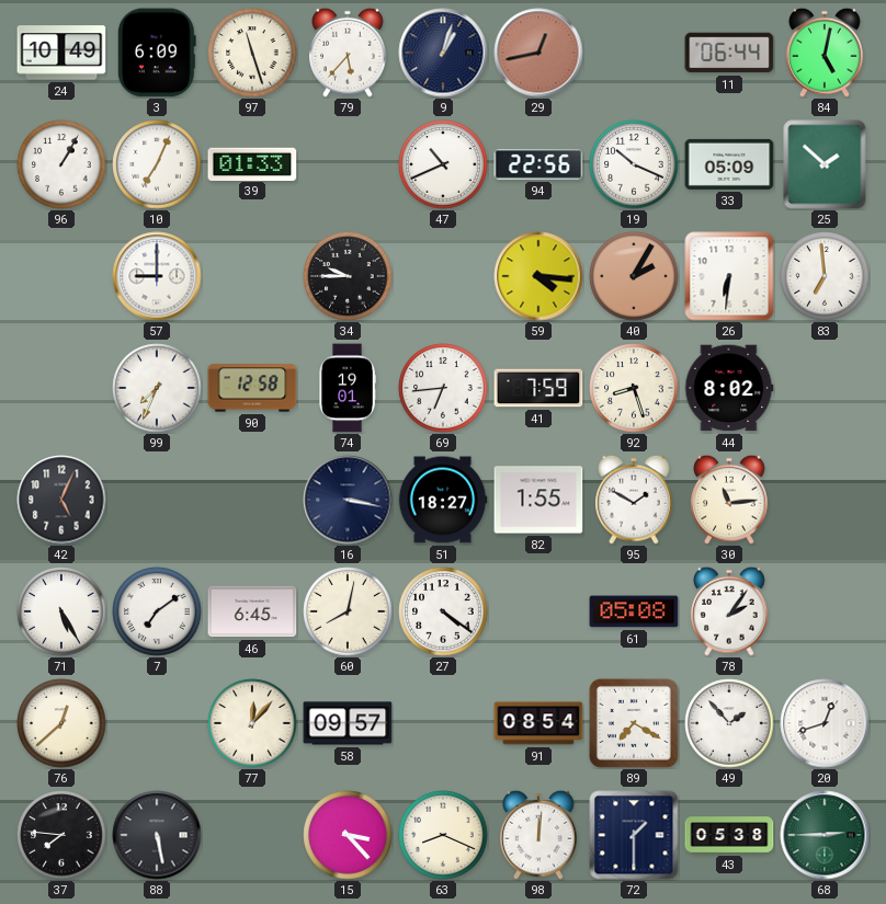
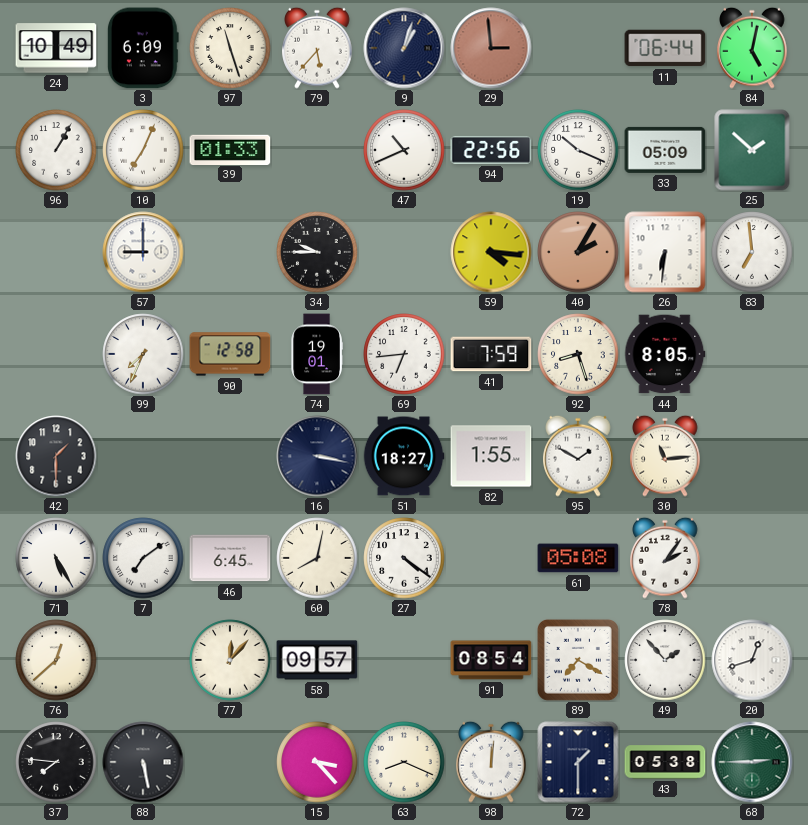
29: 12:43 -> 2:59 (491, 48)
44: 8:02 -> 8:05 (665, 354)
42: 5:04 -> 1:30 (56, 456)
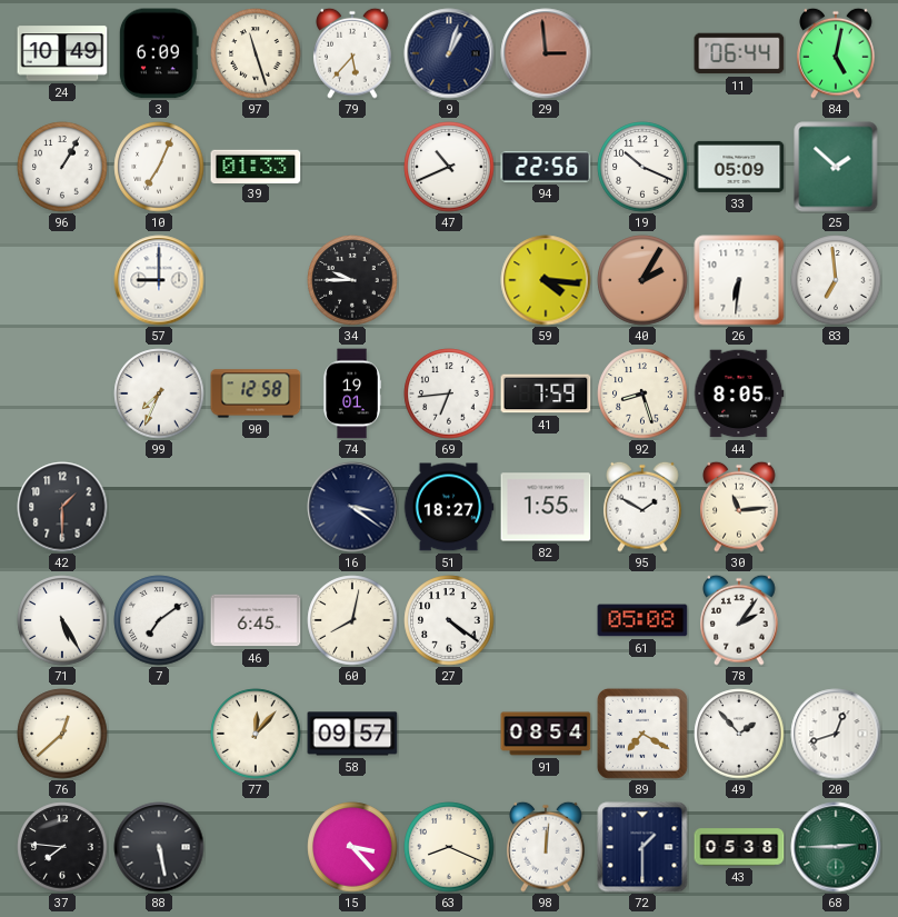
16: 3:17 -> 3:21 (352, 507)
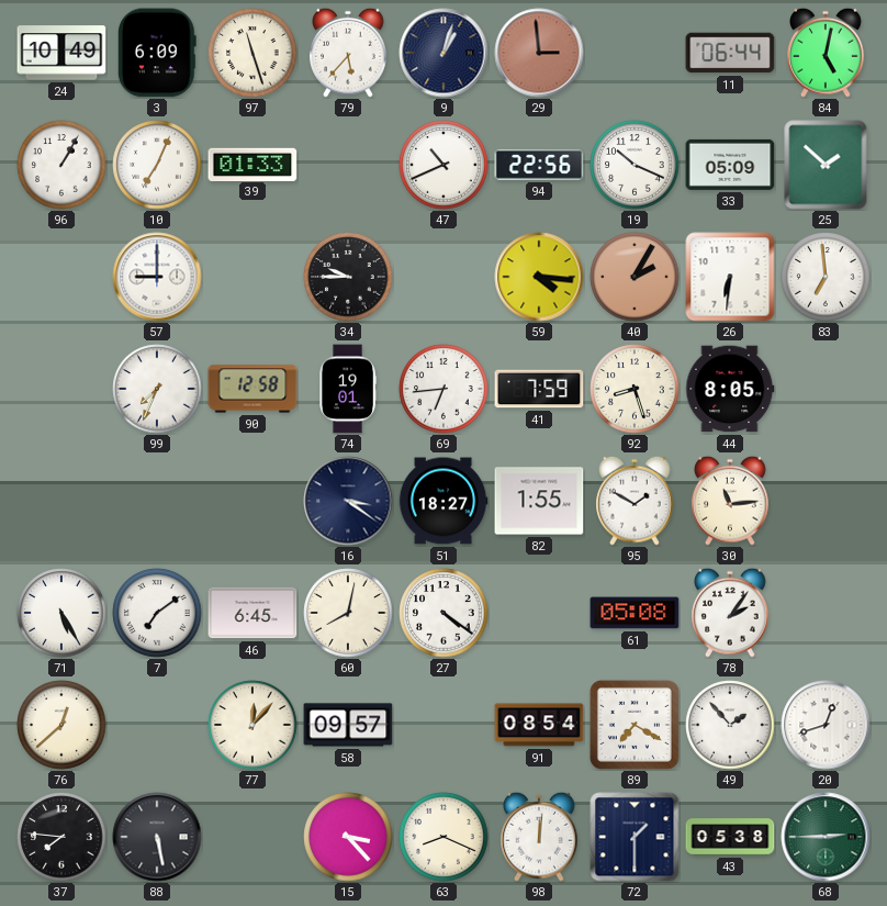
42: 1:30 -> none (62, 507)
